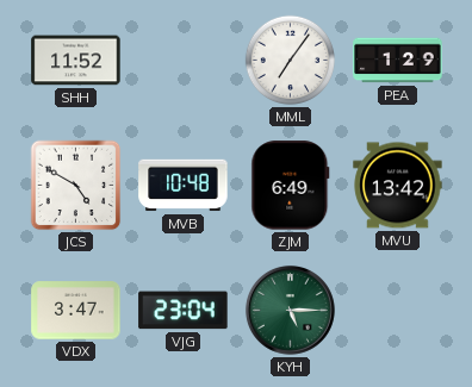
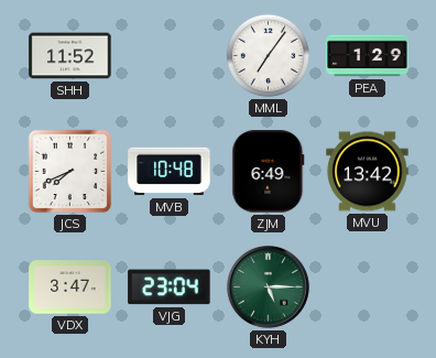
JCS: 4:50 -> 7:41 (70, 172)
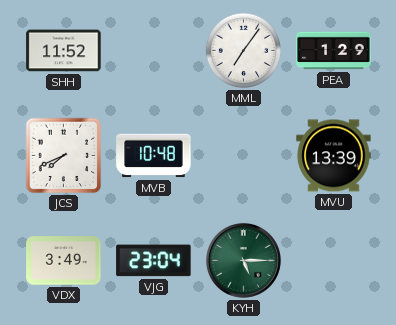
ZJM: 6:49 -> none (269, 172)
MVU: 13:42 -> 13:39 (334, 156)
VDX: 3:47 -> 3:49 (64, 261)
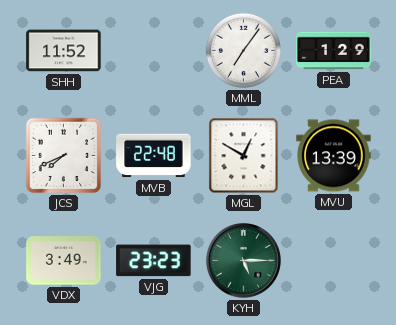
MVB: 10:48 -> 22:48 (154, 156)
MGL: none -> 12:50 (244, 156)
VJG: 23:04 -> 23:23 (154, 261)
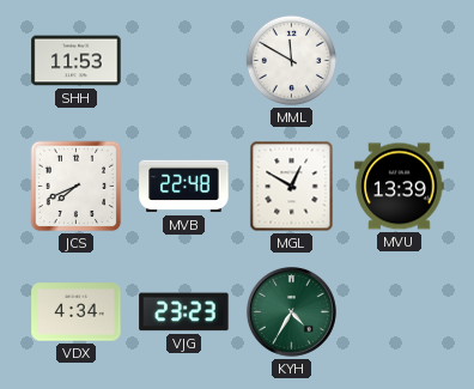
SHH: 11:52 -> 11:53 (77, 61)
MML: 7:06 -> 11:50 (292, 61)
PEA: 1:29 -> none (334, 51)
VDX: 3:49 -> 4:34 (77, 312)
KYH: 5:15 -> 4:35 (291, 311)
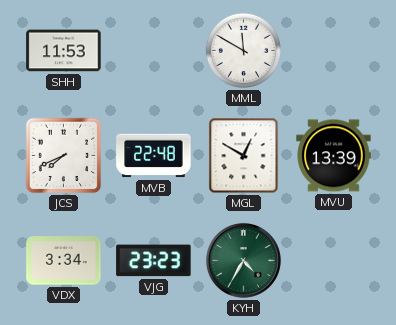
VDX: 4:34 -> 3:34 (64, 261)
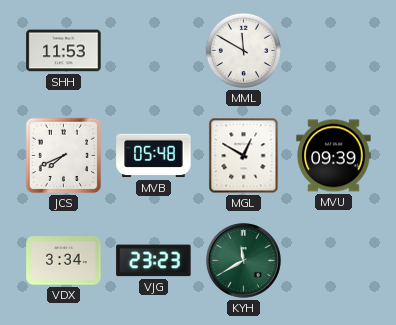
MVB: 22:48 -> 05:48 (154, 156)
MVU: 13:39 -> 09:39 (334, 156)
KYH: 4:35 -> 11:40 (243, 260)
